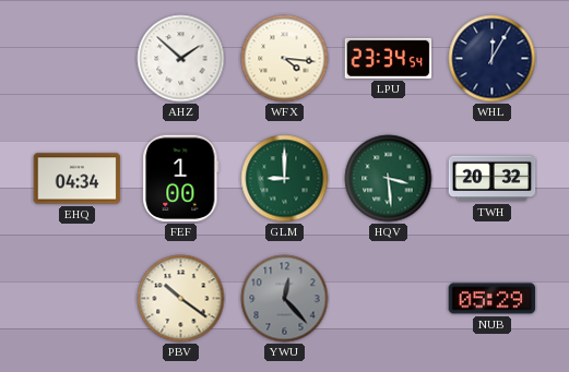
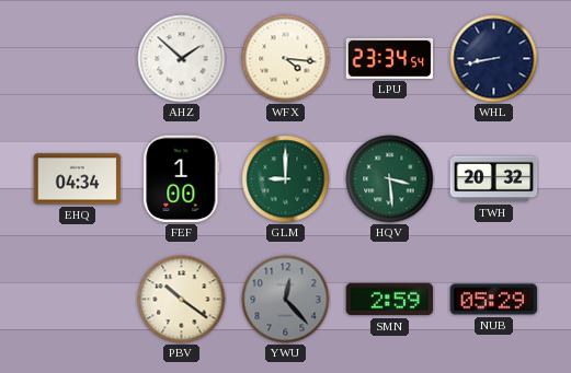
WHL: 12:05 -> 8:43 (494, 59)
SMN: none -> 2:59 (390, 300)
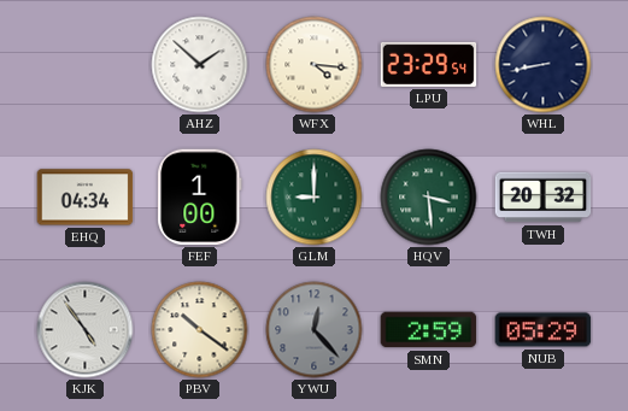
LPU: 23:34 -> 23:29 (429, 64)
KJK: none -> 4:54 (86, 330)
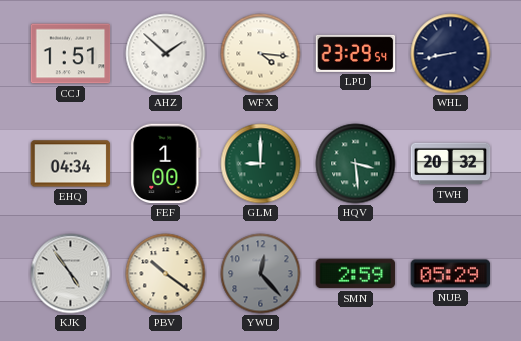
CCJ: none -> 1:51 (71, 54)
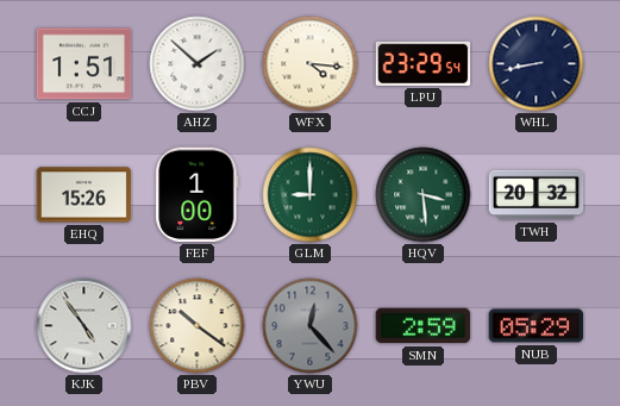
EHQ: 04:34 -> 15:26 (84, 195)
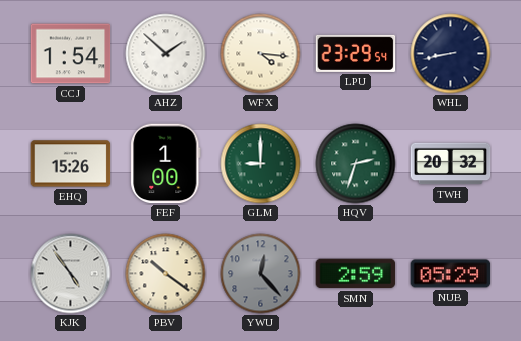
CCJ: 1:51 -> 1:54 (71, 54)
HQV: 3:29 -> 2:33 (356, 164)
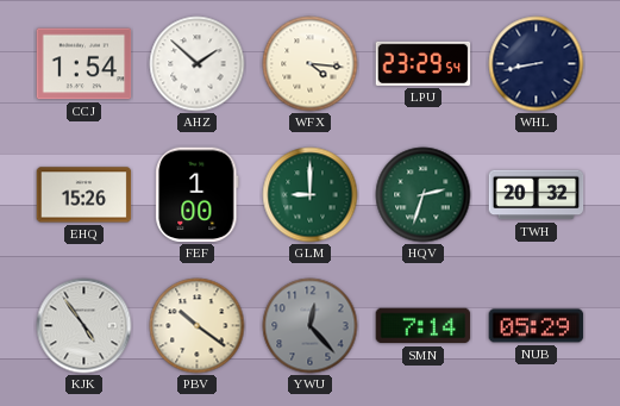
SMN: 2:59 -> 7:14 (424, 326)
